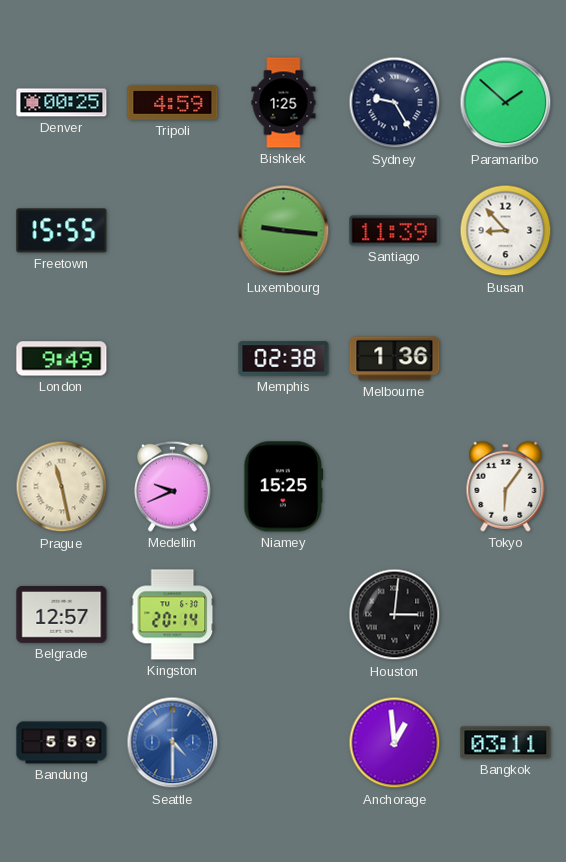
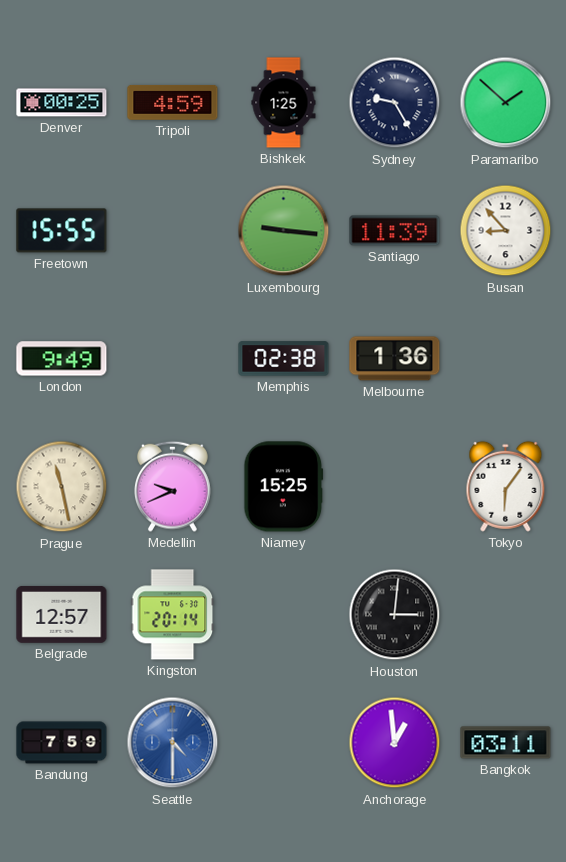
Bandung: 5:59 -> 7:59 (62, 743)
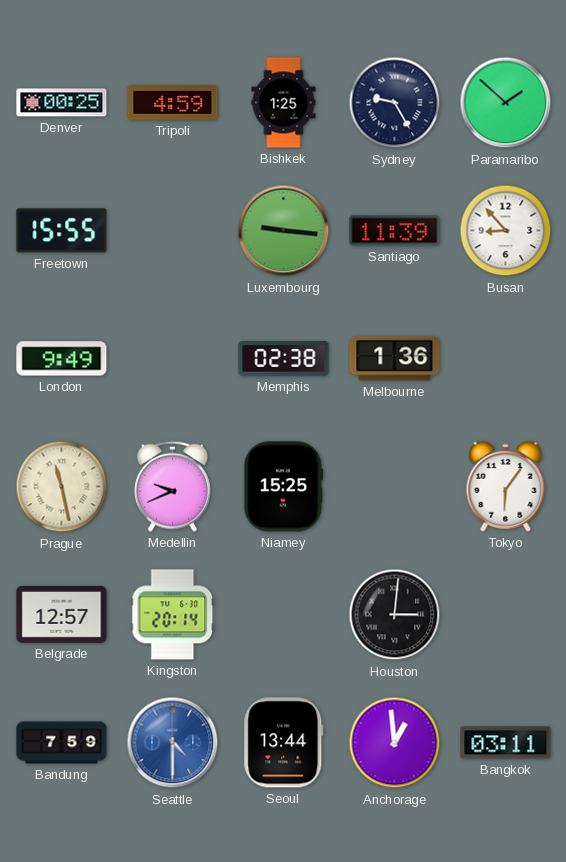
Seoul: none -> 13:44 (284, 743)
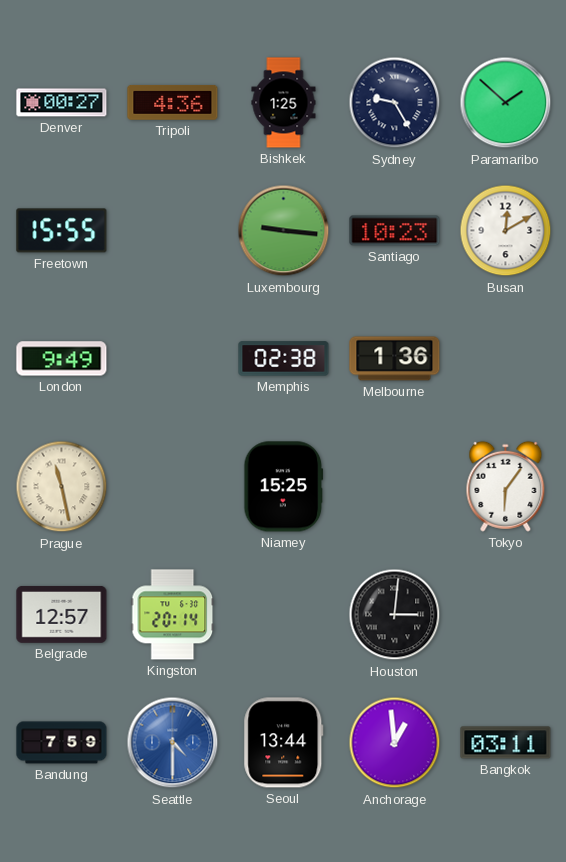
Denver: 00:25 -> 00:27 (62, 103)
Tripoli: 4:59 -> 4:36 (173, 102)
Santiago: 11:39 -> 10:23 (395, 231)
Busan: 8:53 -> 12:10 (506, 231)
Medellin: 9:41 -> none (172, 486)
